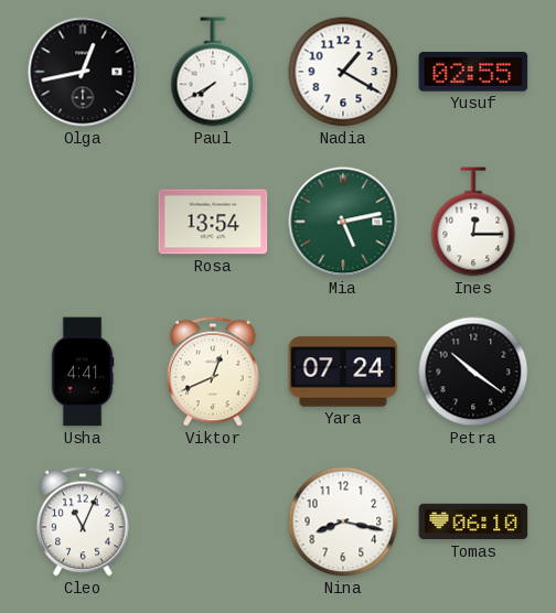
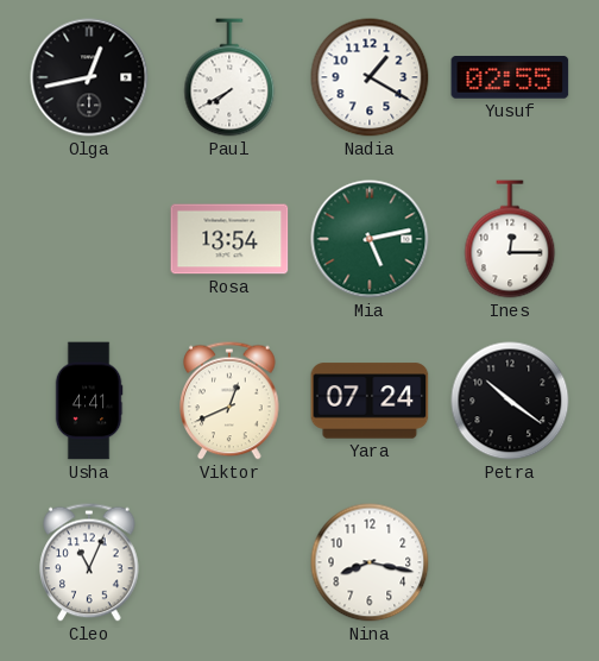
Tomas: 06:10 -> none (473, 521)
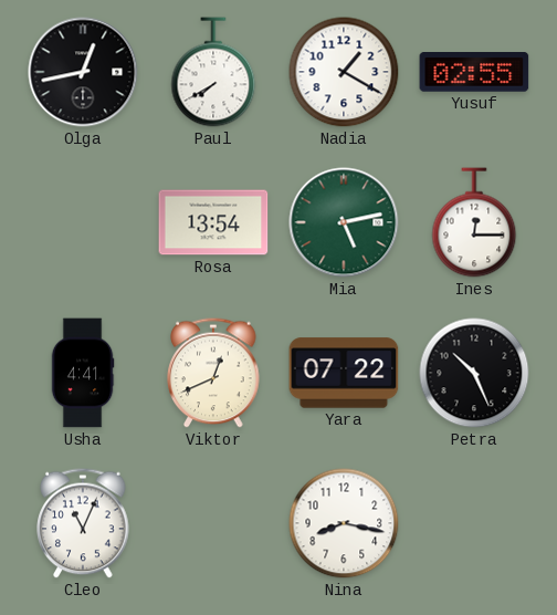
Yara: 07:24 -> 07:22 (344, 373)
Petra: 10:21 -> 10:26 (474, 373)
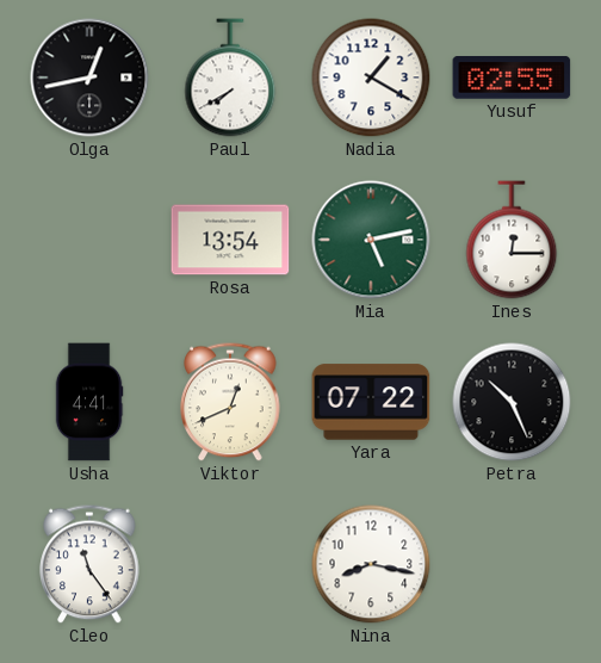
Cleo: 11:04 -> 11:24 (89, 564)
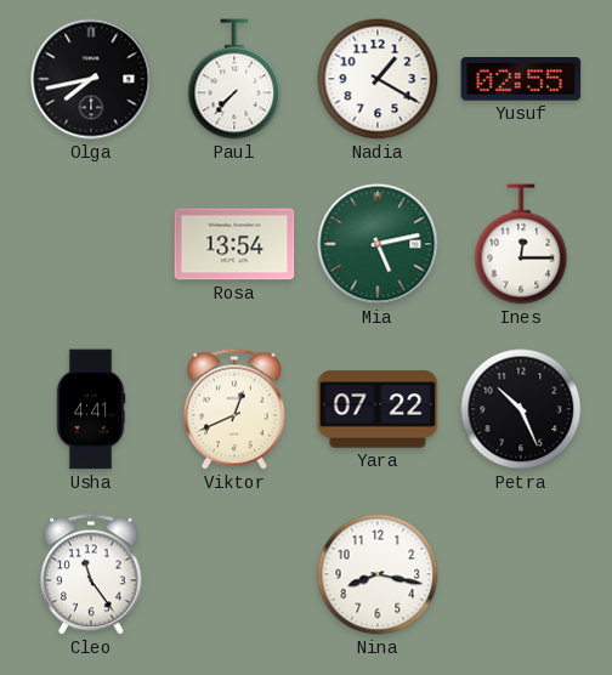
Olga: 12:43 -> 7:43 (91, 79)
Paul: 7:40 -> 7:37 (234, 79)
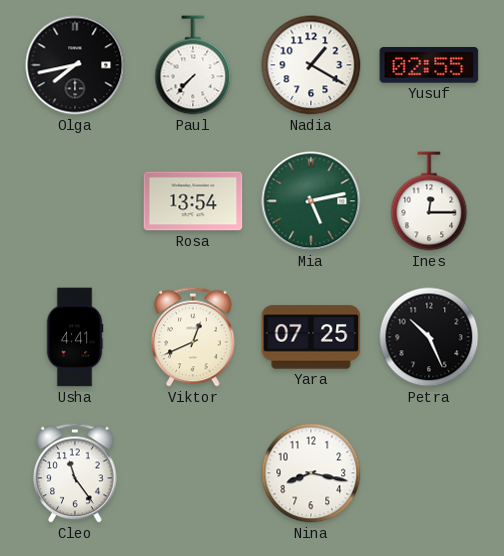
Yara: 07:22 -> 07:25 (311, 337)
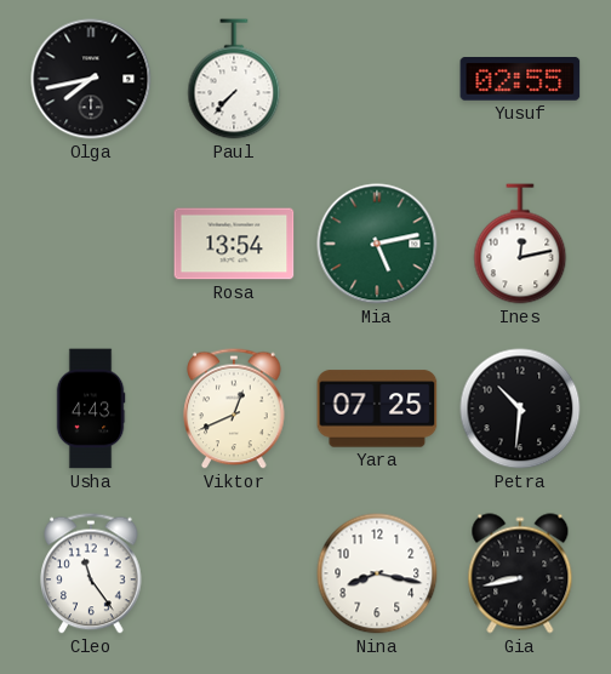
Nadia: 1:20 -> none (311, 65)
Ines: 12:15 -> 12:13 (520, 244)
Usha: 4:41 -> 4:43 (91, 409)
Petra: 10:26 -> 10:31 (520, 409)
Gia: none -> 8:43 (520, 573)
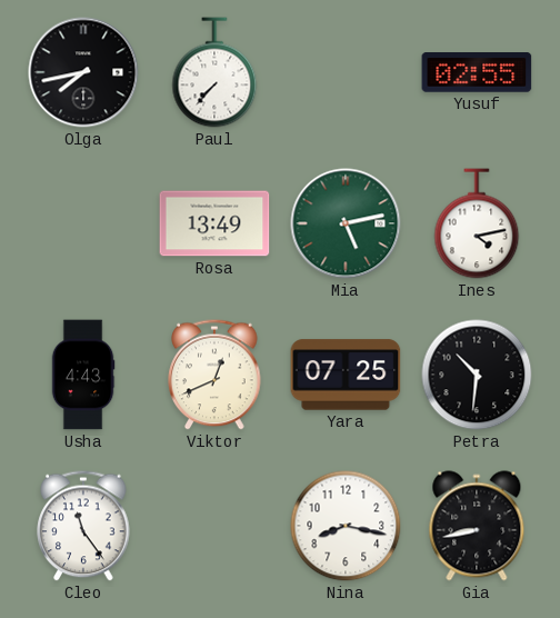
Rosa: 13:54 -> 13:49 (214, 223)
Ines: 12:13 -> 4:13 (477, 223)
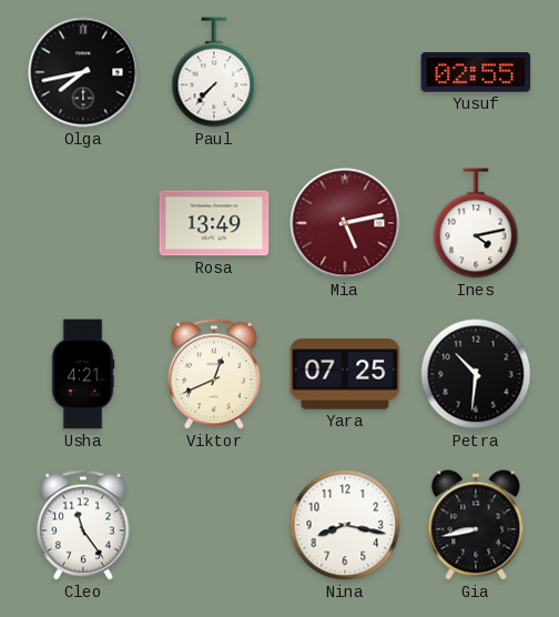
Mia dial: green -> burgundy (345, 223)
Usha: 4:43 -> 4:21 (83, 374)
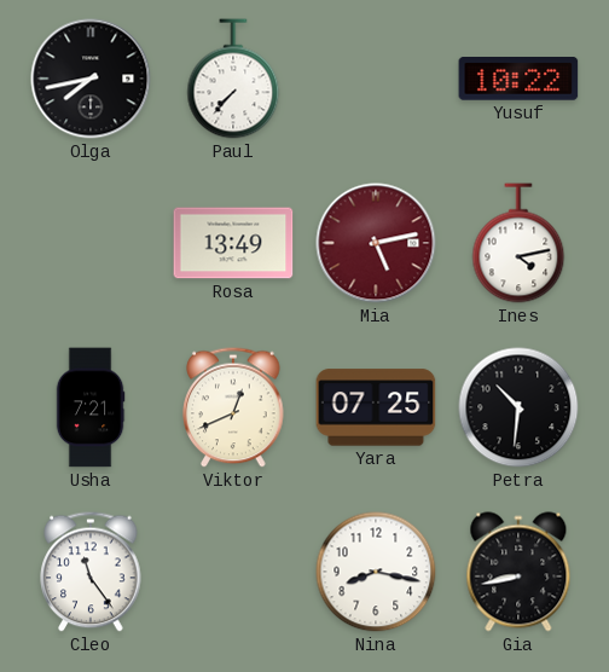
Yusuf: 02:55 -> 10:22 (518, 80)
Usha: 4:21 -> 7:21 (91, 407)
